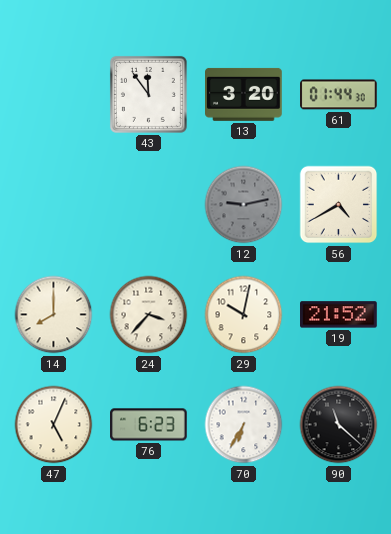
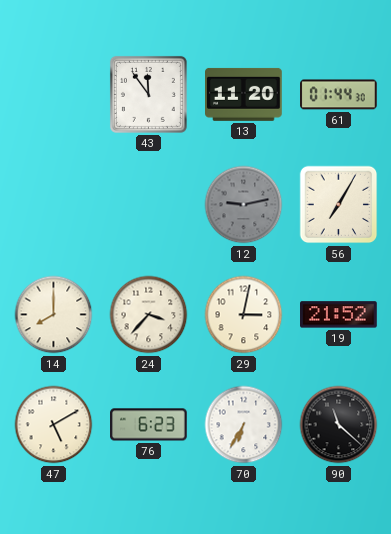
13: 3:20 -> 11:20 (244, 94)
56: 4:40 -> 7:05 (339, 205)
29: 10:02 -> 3:02 (244, 315)
47: 5:04 -> 5:10 (54, 425)
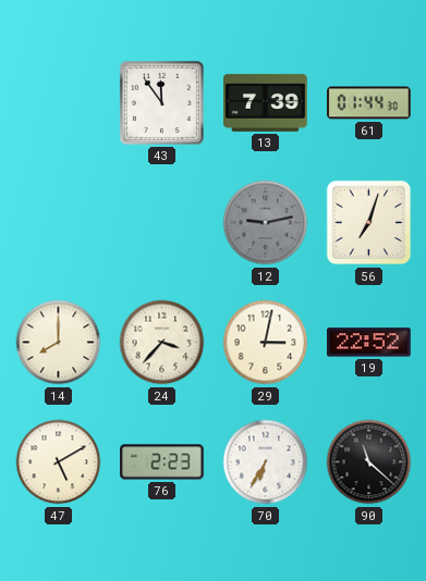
13: 11:20 -> 7:39 (266, 102)
56: 7:05 -> 7:03 (369, 223)
19: 21:52 -> 22:52 (369, 343)
76: 6:23 -> 2:23 (162, 462)
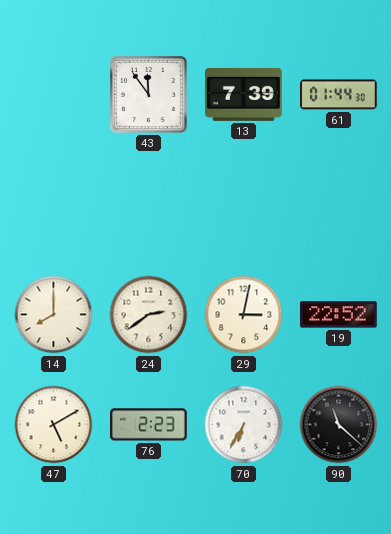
12: 9:13 -> none (266, 223)
56: 7:03 -> none (369, 223)
24: 3:37 -> 2:39 (149, 315)
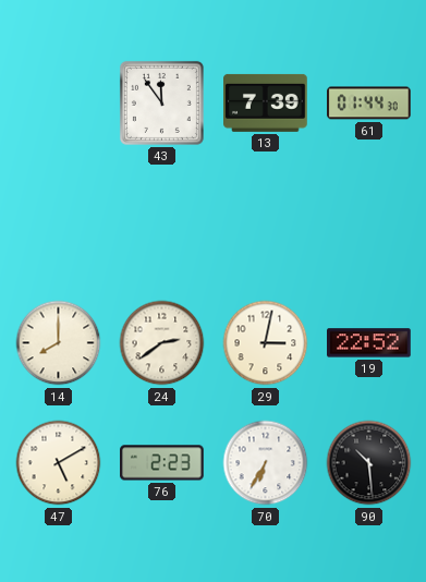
90: 11:22 -> 10:29 (369, 463)
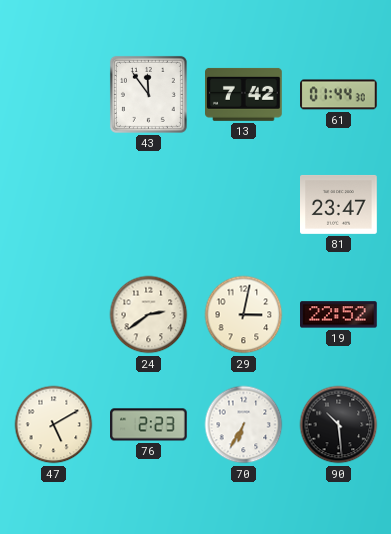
13: 7:39 -> 7:42 (244, 94)
81: none -> 23:47 (339, 205)
14: 8:00 -> none (59, 343)
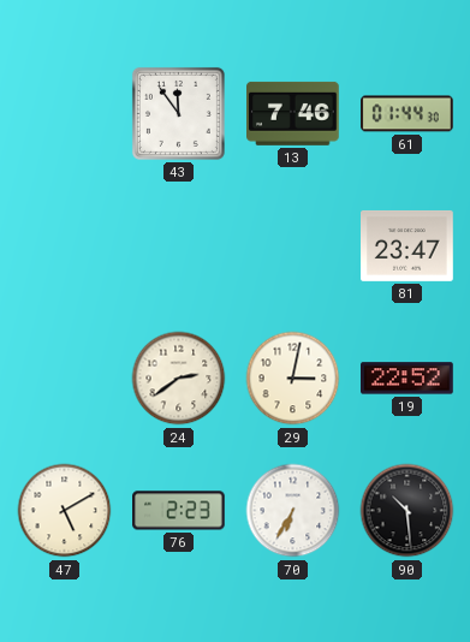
13: 7:42 -> 7:46 (293, 113)
